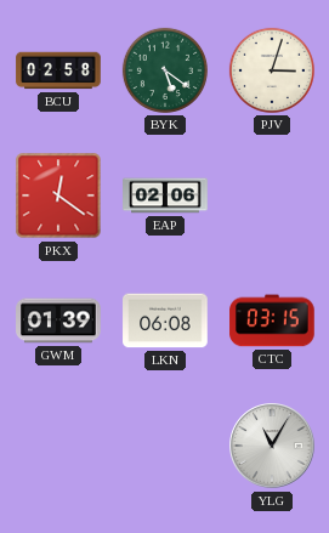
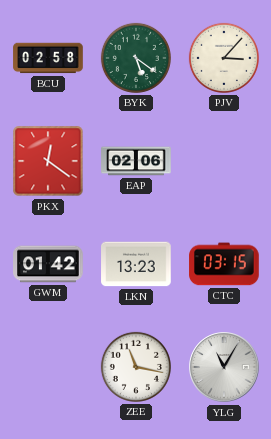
PJV: 3:03 -> 3:07 (224, 58)
GWM: 01:39 -> 01:42 (48, 264)
LKN: 06:08 -> 13:23 (136, 264)
ZEE: none -> 11:17 (136, 367)
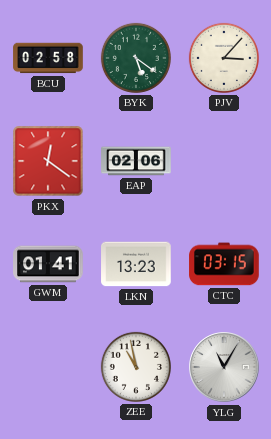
GWM: 01:42 -> 01:41 (48, 264)
ZEE: 11:17 -> 10:58 (136, 367)
